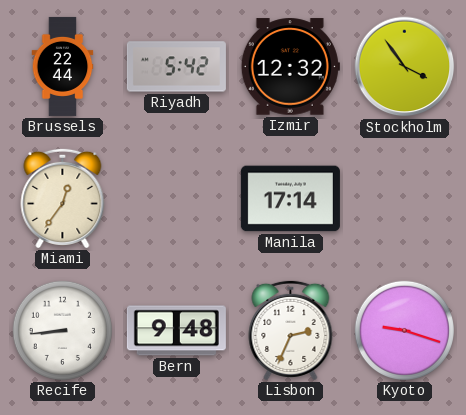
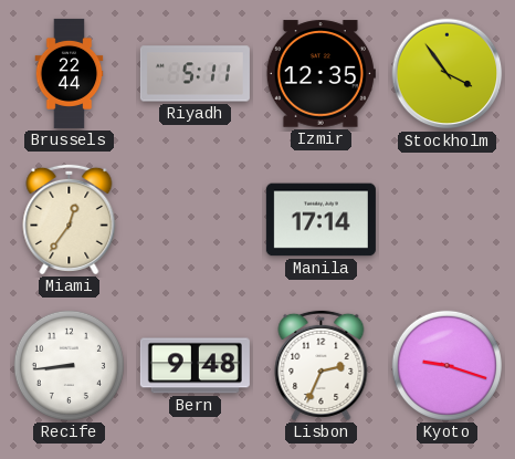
Riyadh: 5:42 -> 5:11 (195, 74)
Izmir: 12:32 -> 12:35 (320, 74)
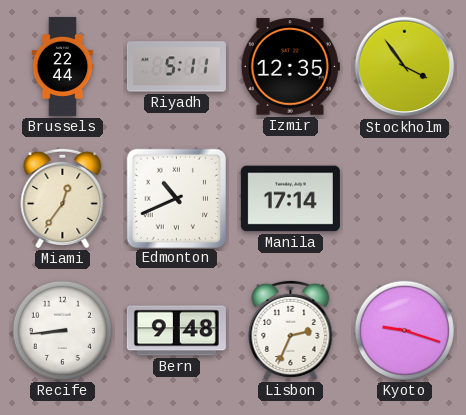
Edmonton: none -> 10:41 (176, 198)
